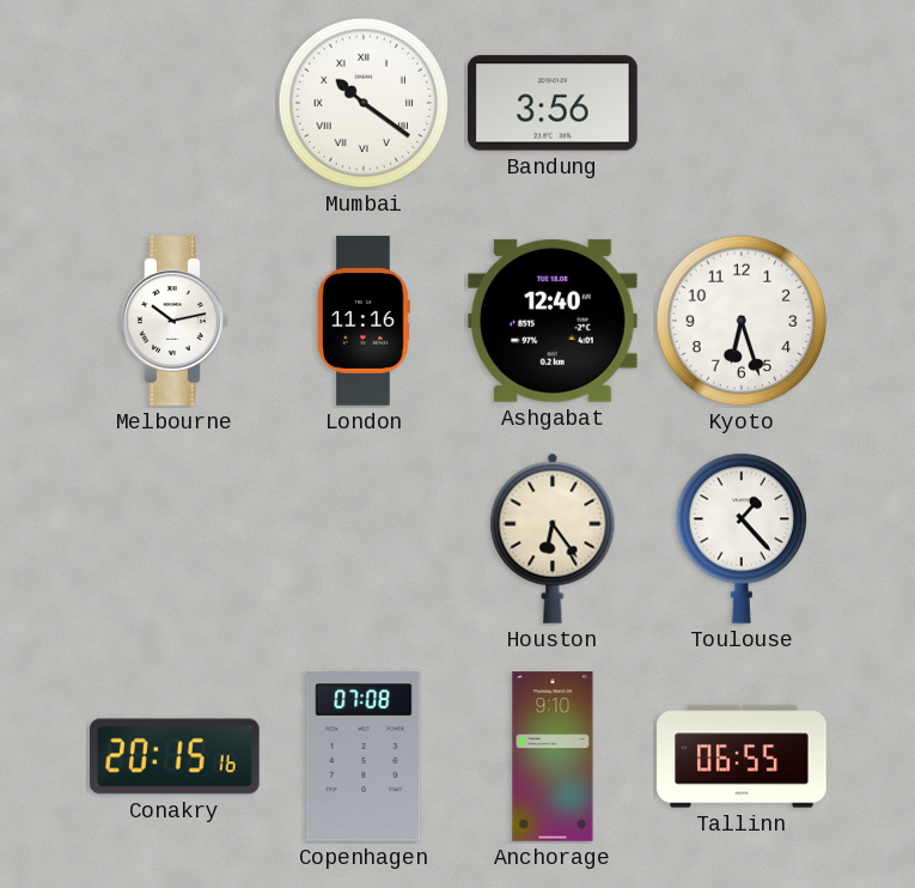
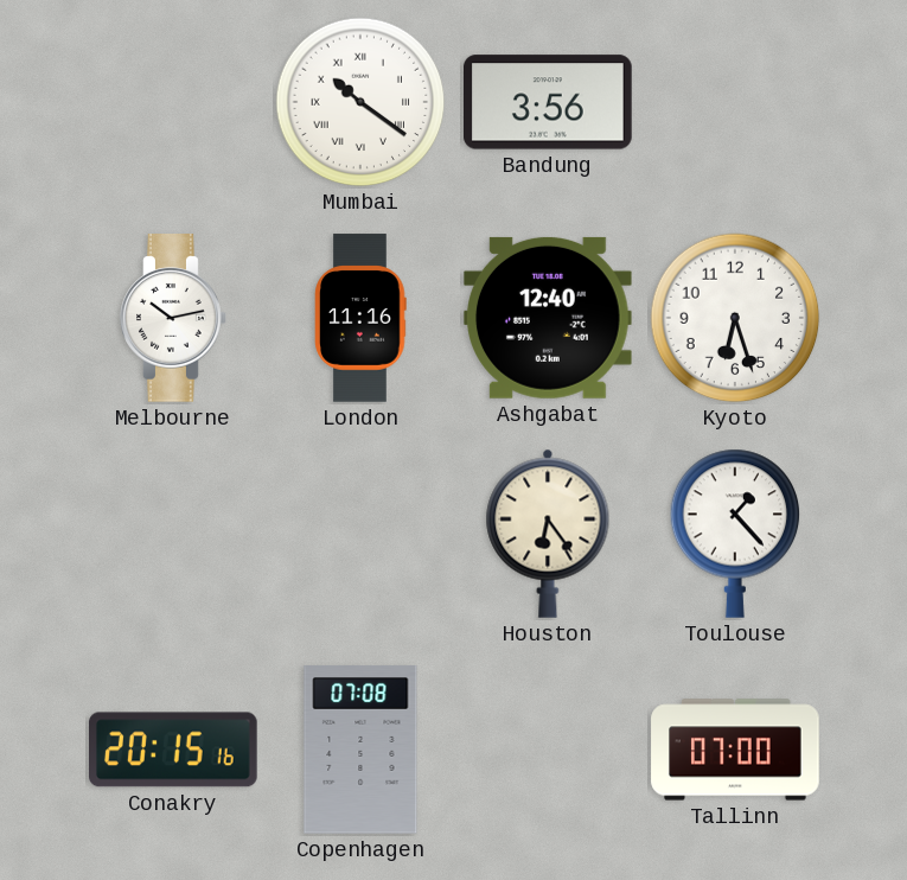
Anchorage: 9:10 -> none (553, 756)
Tallinn: 06:55 -> 07:00 (735, 750)
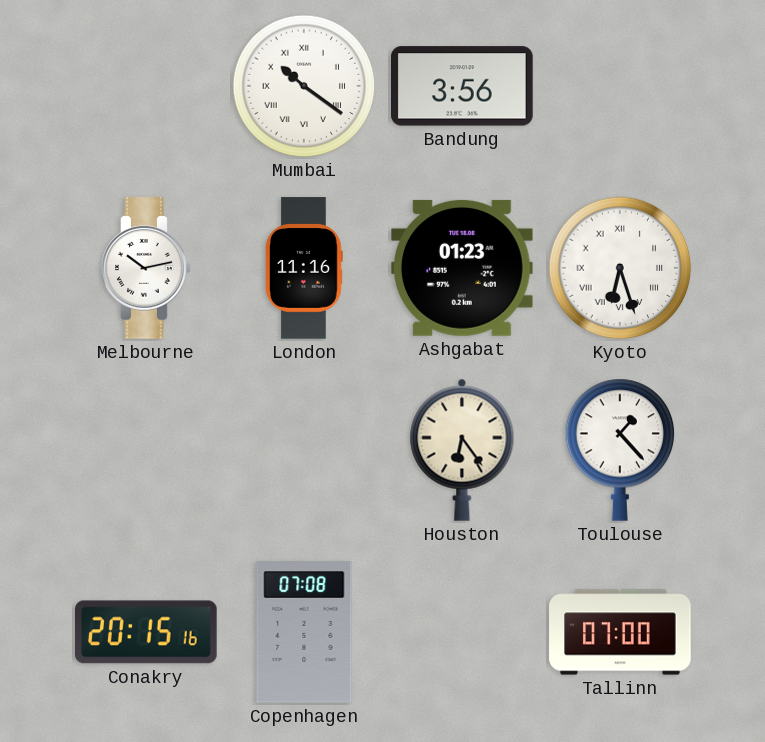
Ashgabat: 12:40 -> 01:23 (463, 268)
Kyoto numerals: Arabic -> Roman (620, 268)
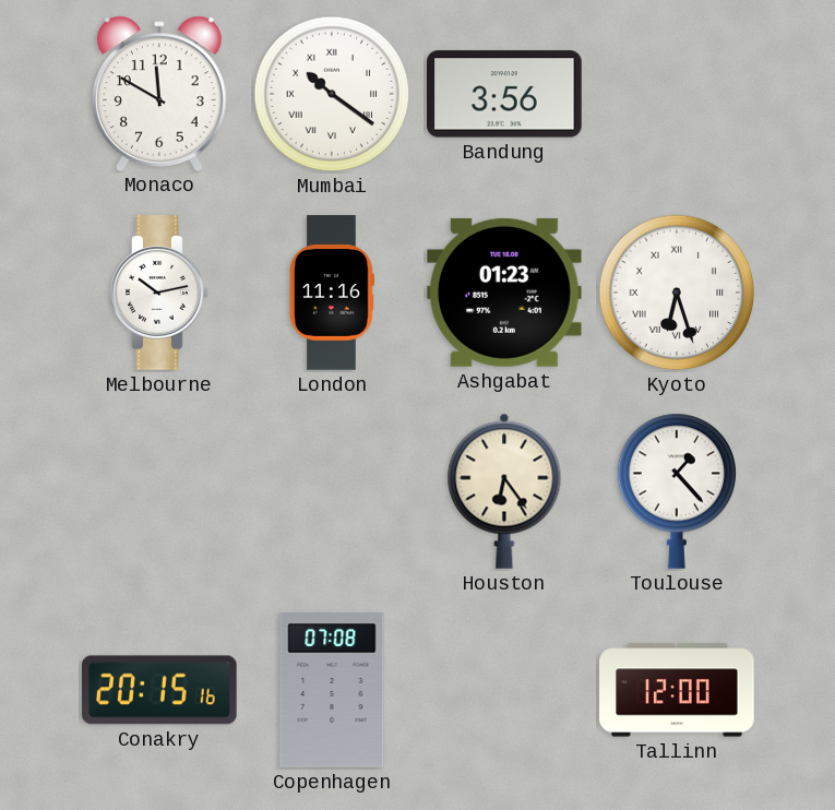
Monaco: none -> 11:50 (160, 93)
Tallinn: 07:00 -> 12:00 (677, 690)
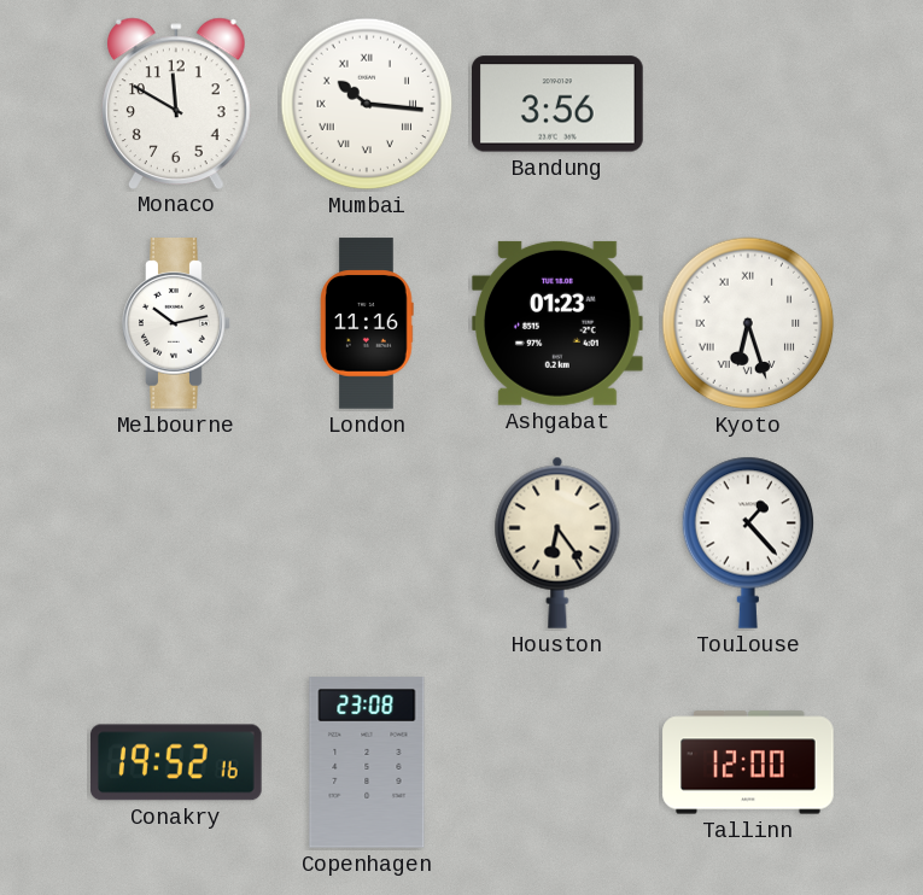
Mumbai: 10:21 -> 10:16 (367, 104)
Conakry: 20:15 -> 19:52 (177, 762)
Copenhagen: 07:08 -> 23:08 (367, 762)
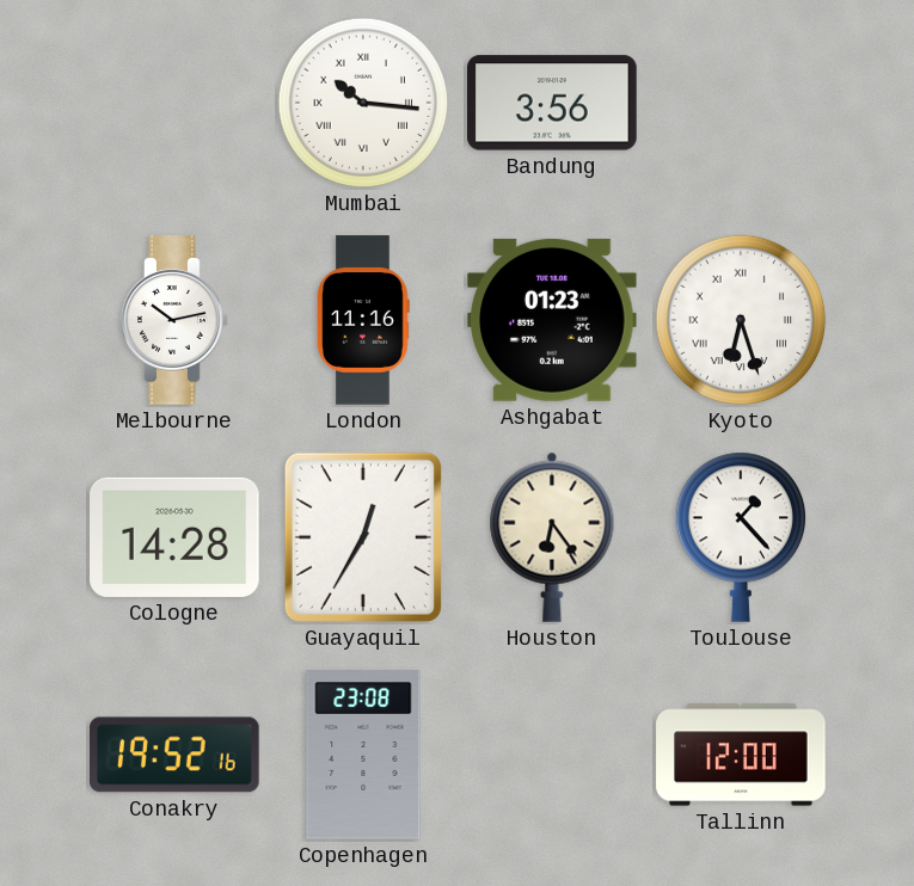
Monaco: 11:50 -> none (177, 103)
Cologne: none -> 14:28 (176, 537)
Guayaquil: none -> 12:35 (363, 537)
